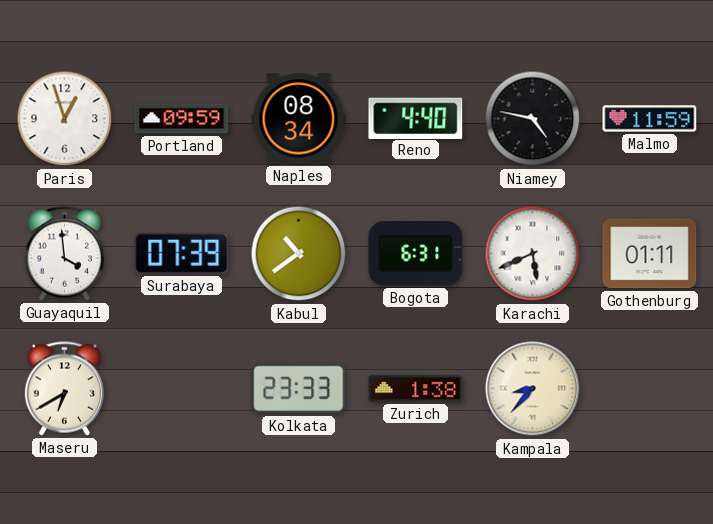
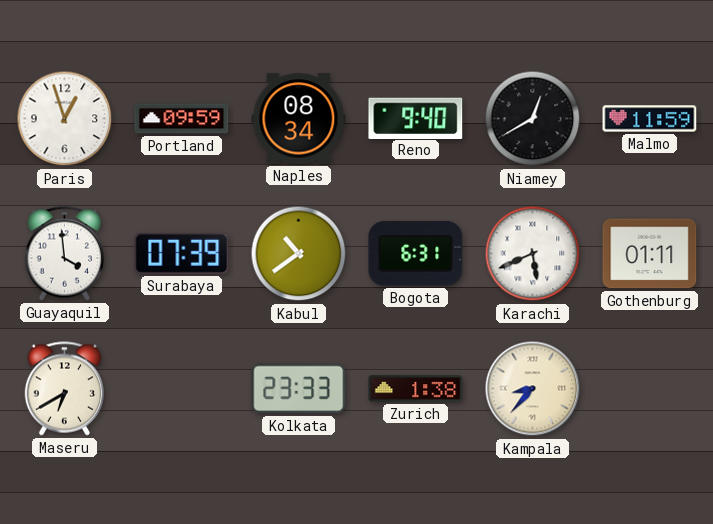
Reno: 4:40 -> 9:40 (416, 118)
Niamey: 4:47 -> 12:40 (533, 119)
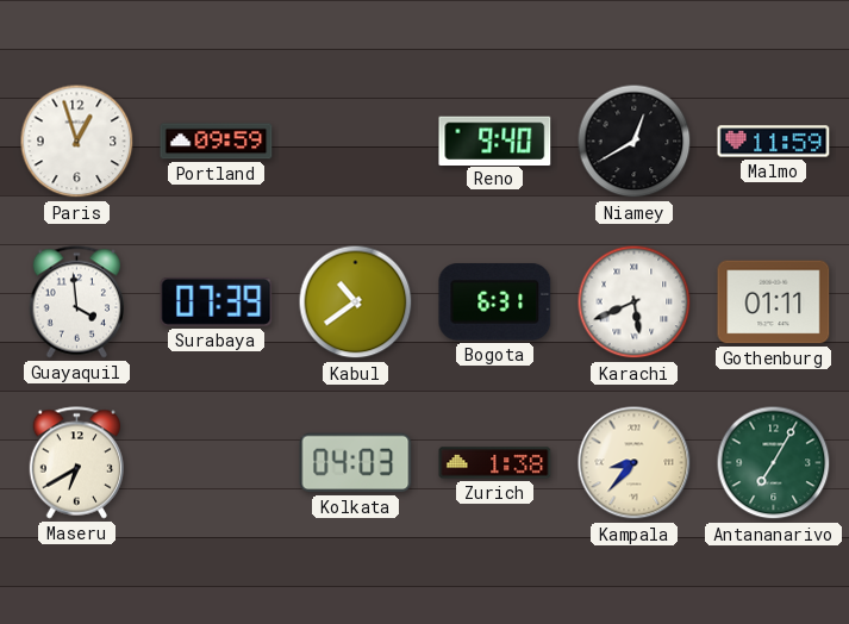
Naples: 08:34 -> none (299, 119)
Kolkata: 23:33 -> 04:03 (356, 463)
Antananarivo: none -> 7:05 (774, 463)
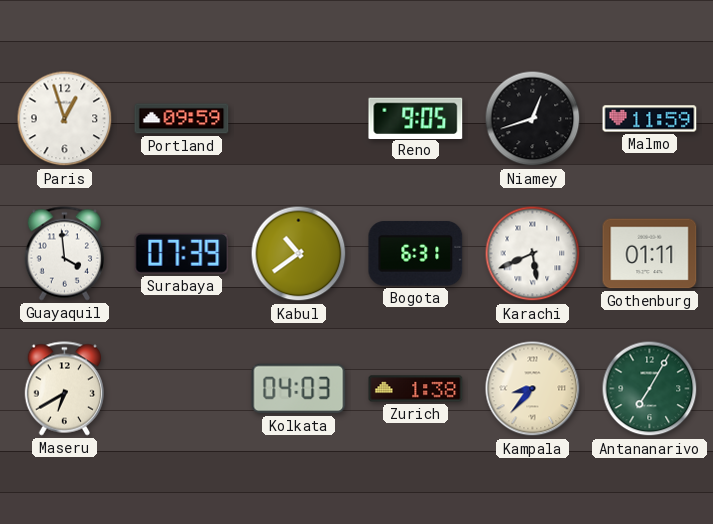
Reno: 9:40 -> 9:05 (416, 118)
Niamey: 12:40 -> 12:42 (533, 119)
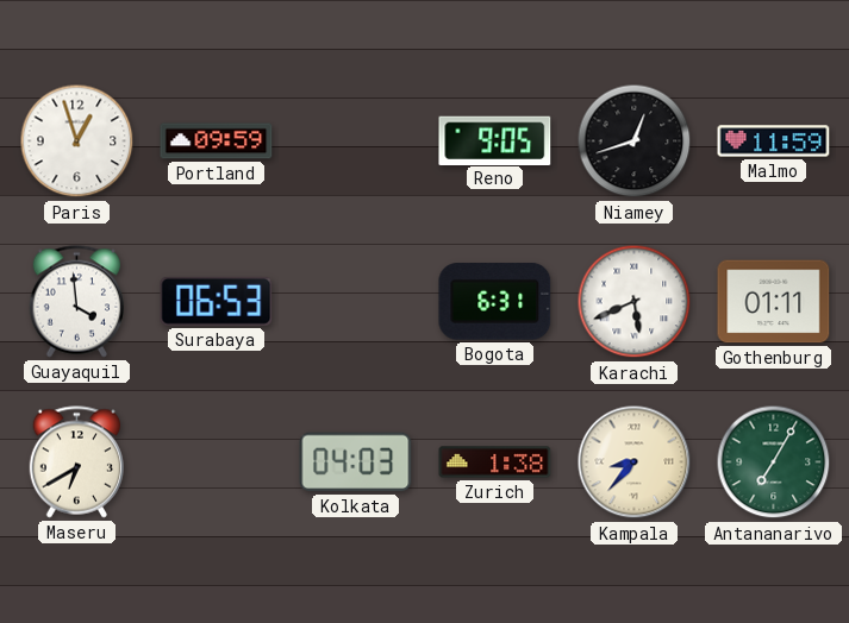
Surabaya: 07:39 -> 06:53 (217, 301)
Kabul: 10:39 -> none (299, 254)
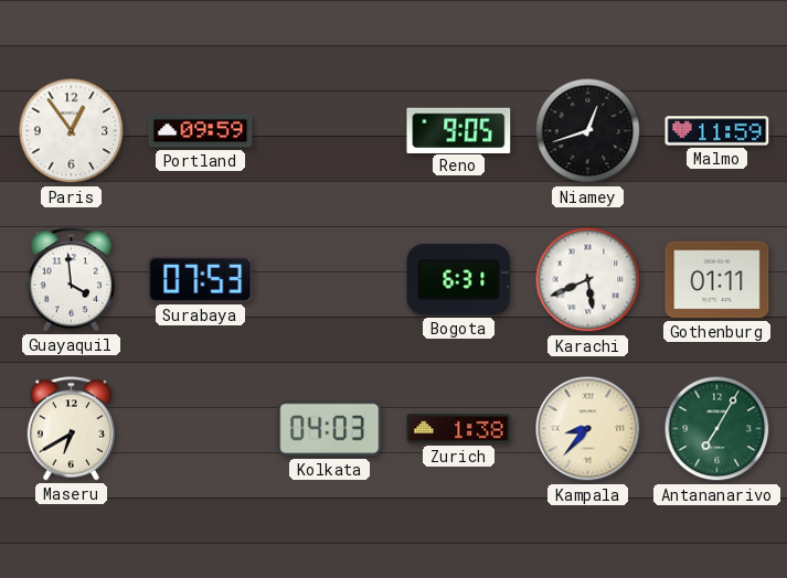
Paris: 12:57 -> 12:54 (72, 131)
Surabaya: 06:53 -> 07:53 (201, 279)
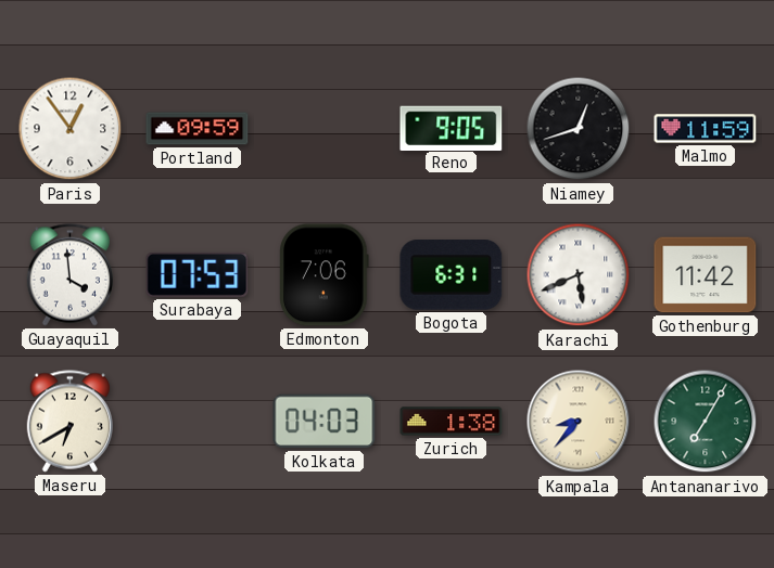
Edmonton: none -> 7:06 (325, 275)
Gothenburg: 01:11 -> 11:42 (706, 275)
